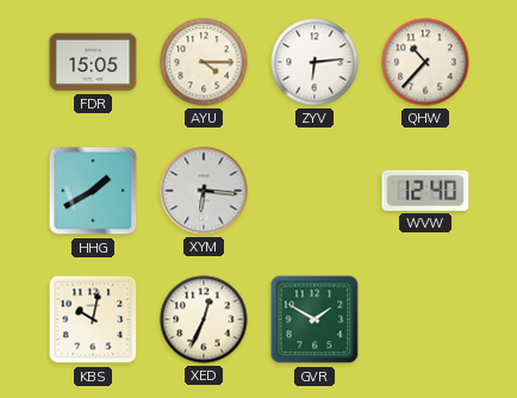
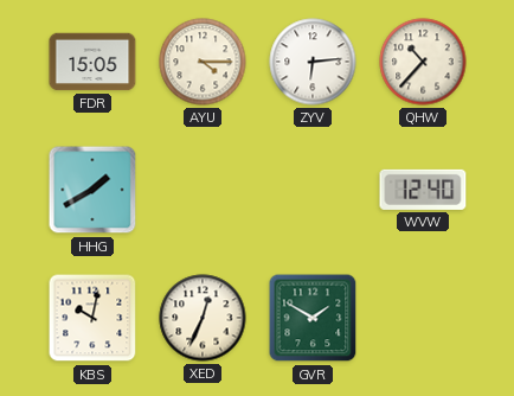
XYM: 6:16 -> none (204, 191)
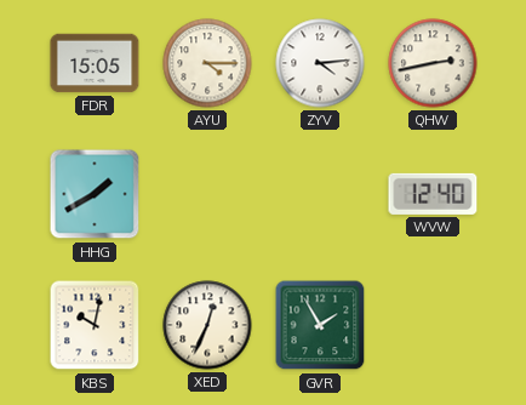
ZYV: 6:14 -> 4:14 (320, 63)
QHW: 10:37 -> 2:43 (433, 63)
GVR: 1:50 -> 1:55 (320, 325)
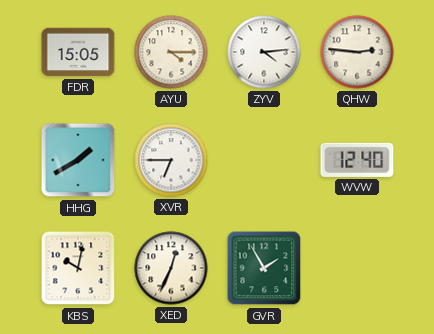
QHW: 2:43 -> 2:46 (357, 52)
XVR: none -> 6:45 (171, 160)
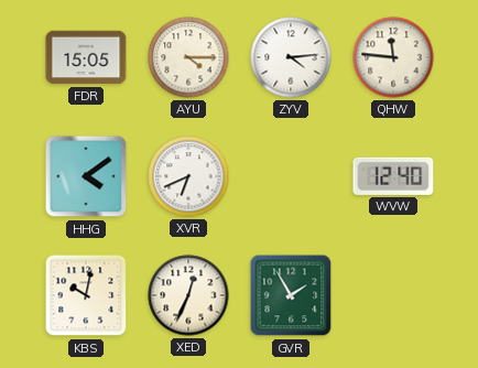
QHW: 2:46 -> 11:46 (393, 57)
HHG: 1:40 -> 4:09 (86, 176)
XVR: 6:45 -> 6:41 (188, 176)
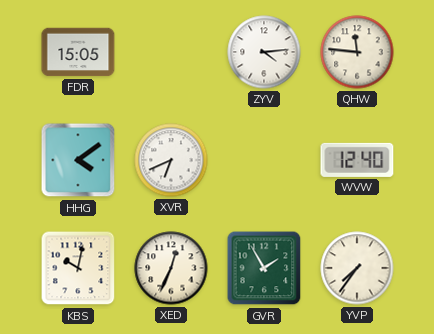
AYU: 4:15 -> none (188, 57)
YVP: none -> 7:36 (357, 268)
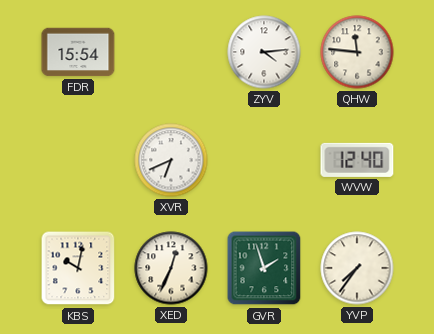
FDR: 15:05 -> 15:54 (78, 52)
HHG: 4:09 -> none (78, 160)
GVR: 1:55 -> 1:57 (264, 268)
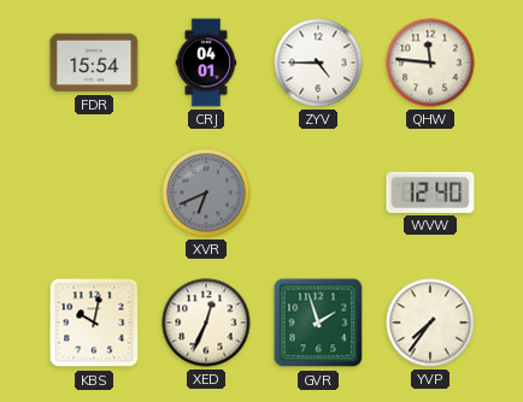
CRJ: none -> 04:01 (206, 63)
ZYV: 4:14 -> 4:45 (318, 63)
XVR dial: white -> grey (206, 193)
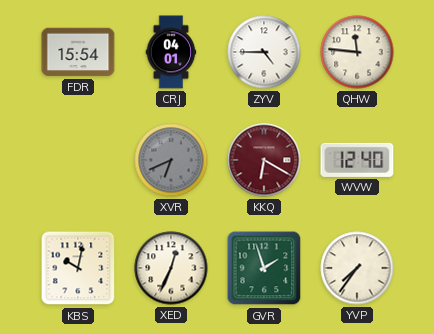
KKQ: none -> 6:20 (264, 160)
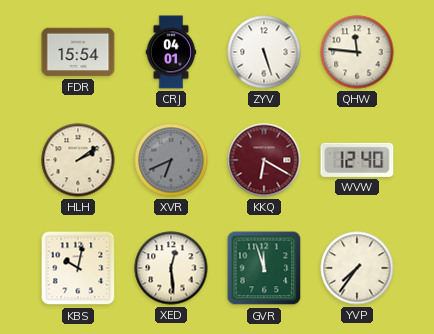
ZYV: 4:45 -> 5:27 (264, 52)
HLH: none -> 2:09 (78, 160)
XED: 12:34 -> 12:29 (171, 268)
GVR: 1:57 -> 11:57 (264, 268)
